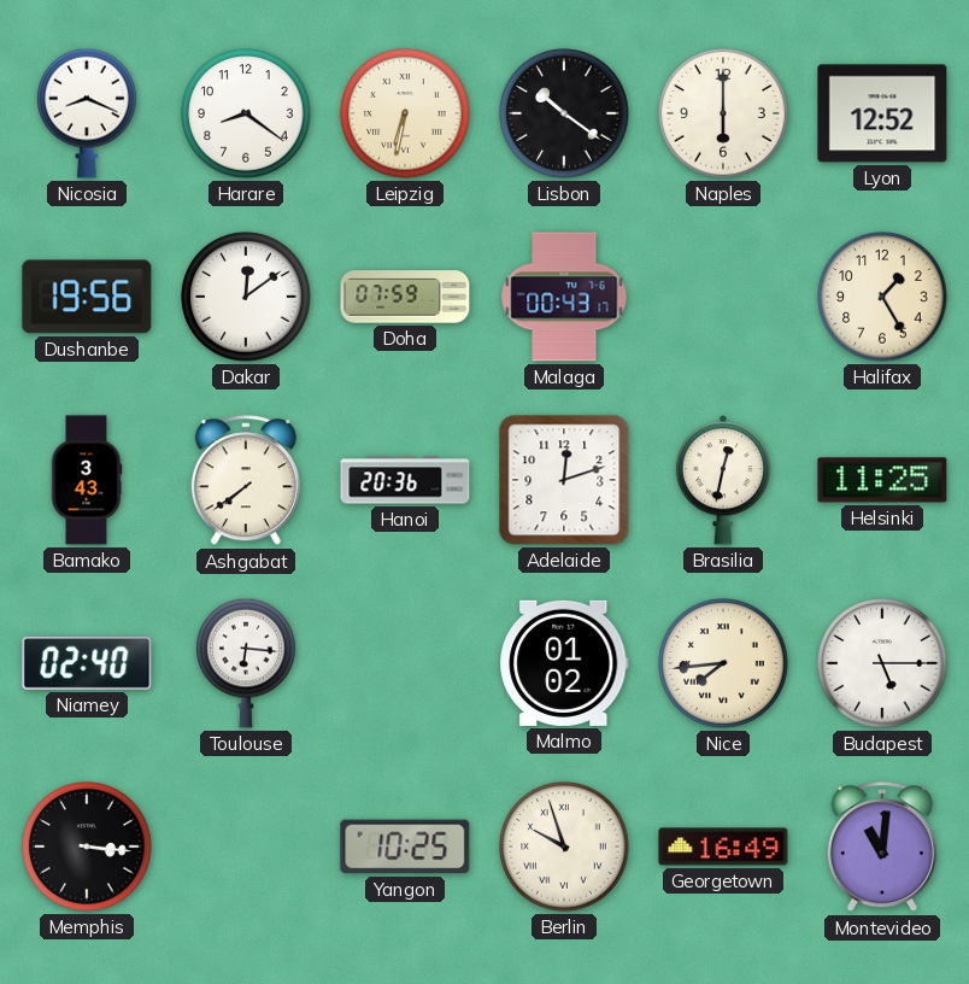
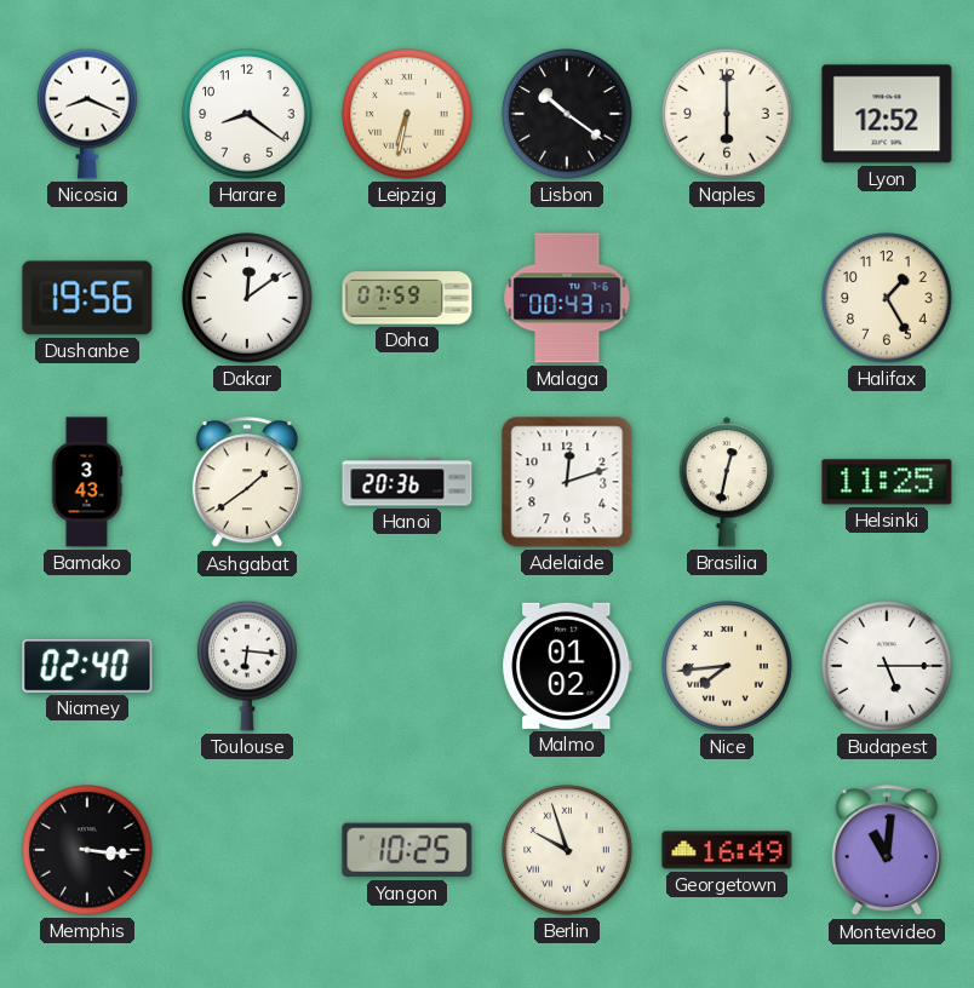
Ashgabat: 7:39 -> 1:39 (247, 483)
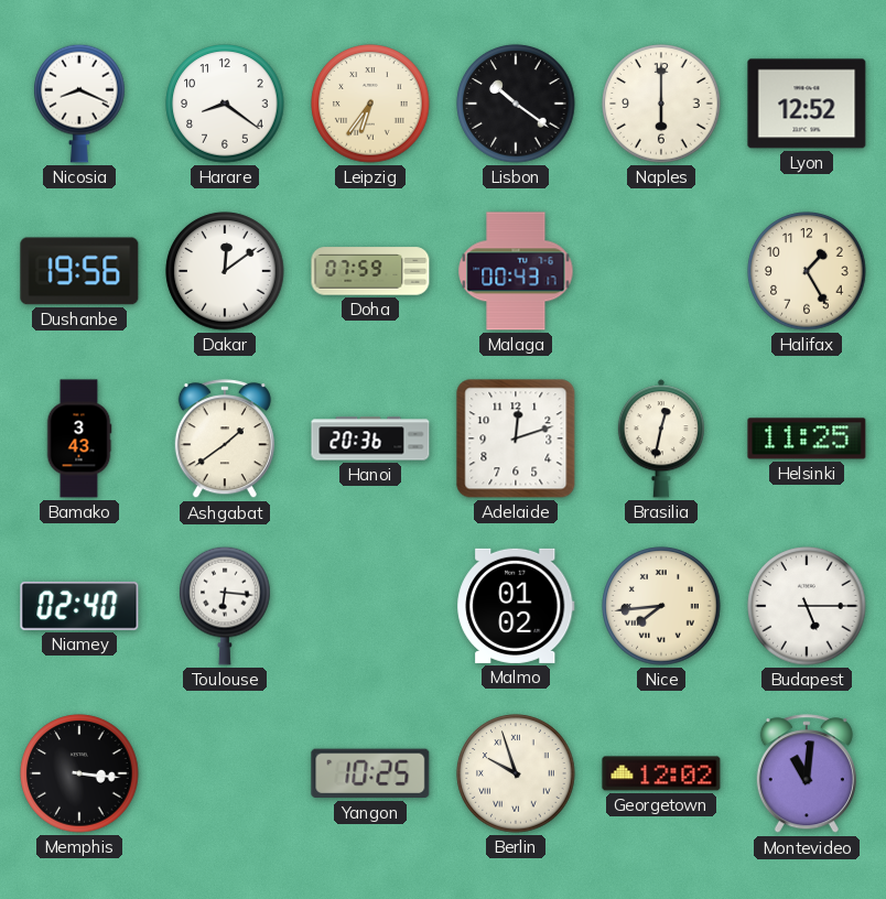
Leipzig: 6:32 -> 6:36 (370, 104)
Georgetown: 16:49 -> 12:02 (661, 773)
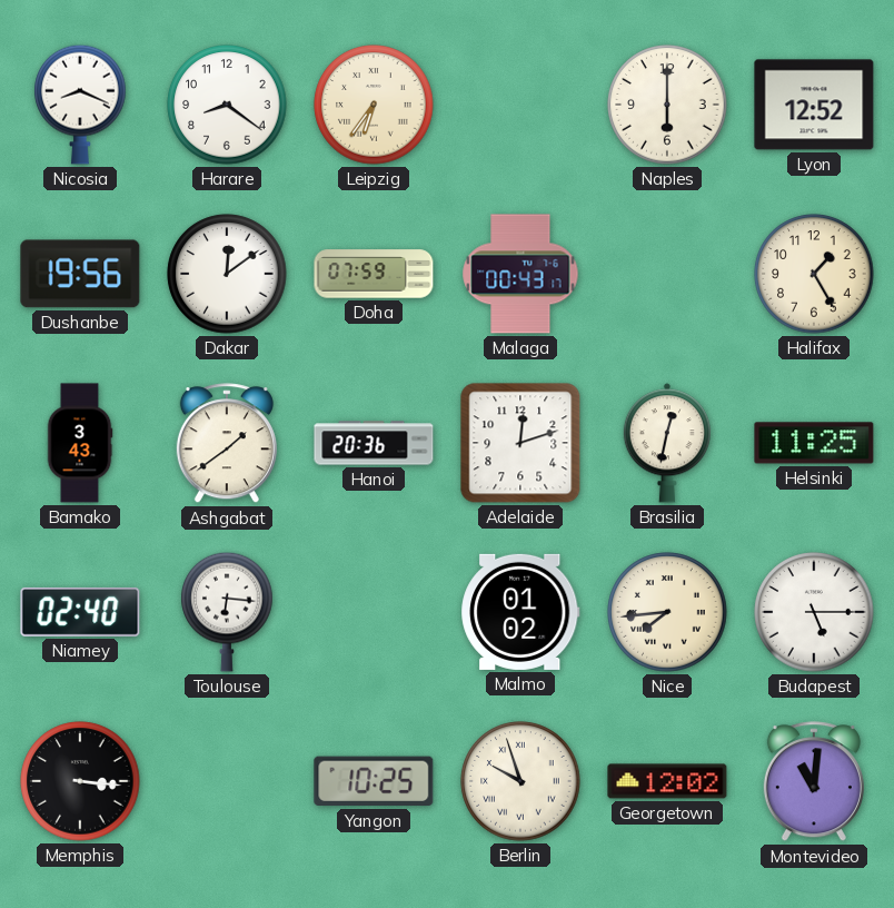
Lisbon: 10:21 -> none (516, 104)
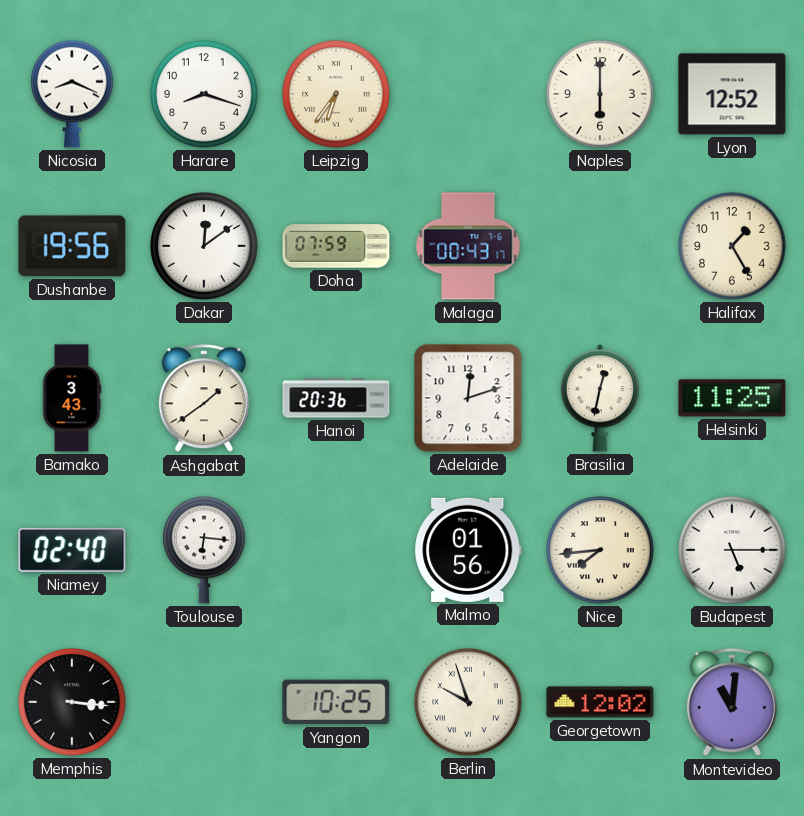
Harare: 8:21 -> 8:18 (204, 94)
Malmo: 01:02 -> 01:56 (468, 550)
